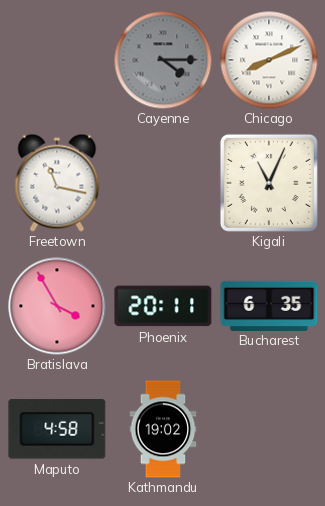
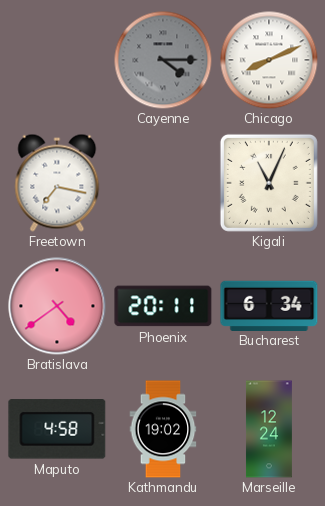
Freetown: 11:17 -> 7:17 (57, 183)
Bratislava: 3:55 -> 4:39 (57, 306)
Bucharest: 6:35 -> 6:34 (269, 305)
Marseille: none -> 12:24 (269, 429)
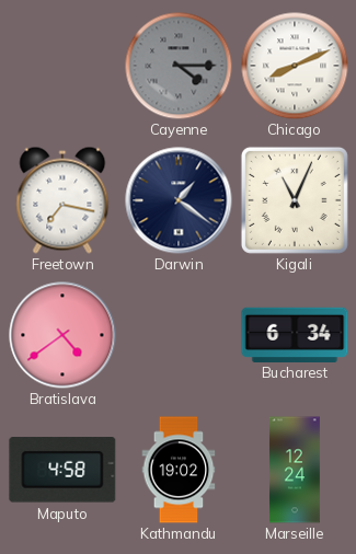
Darwin: none -> 1:21 (179, 200)
Phoenix: 20:11 -> none (163, 306)
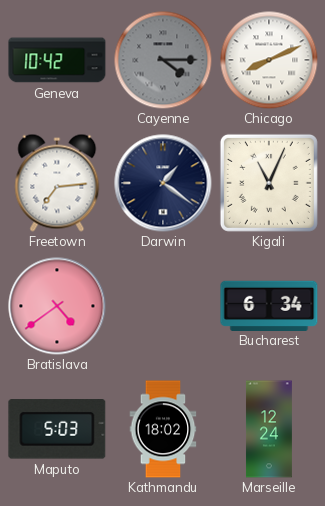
Geneva: none -> 10:42 (57, 60)
Freetown: 7:17 -> 7:14 (57, 183)
Maputo: 4:58 -> 5:03 (57, 429)
Kathmandu: 19:02 -> 18:02 (163, 429)
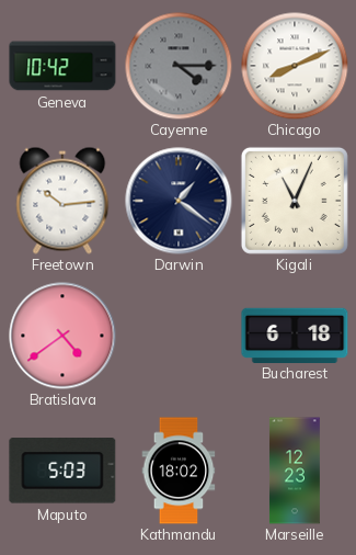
Freetown: 7:14 -> 10:14 (62, 201)
Bucharest: 6:34 -> 6:18 (295, 335)
Marseille: 12:24 -> 12:23 (295, 471)
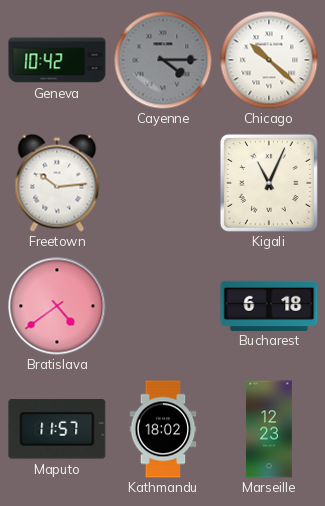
Chicago: 8:11 -> 10:22 (269, 60)
Darwin: 1:21 -> none (179, 201)
Maputo: 5:03 -> 11:57 (57, 429)
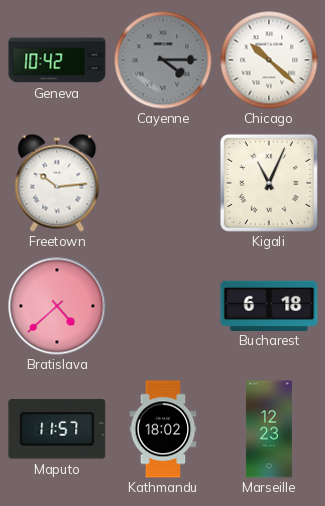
Bratislava: 4:39 -> 4:38 (57, 306)
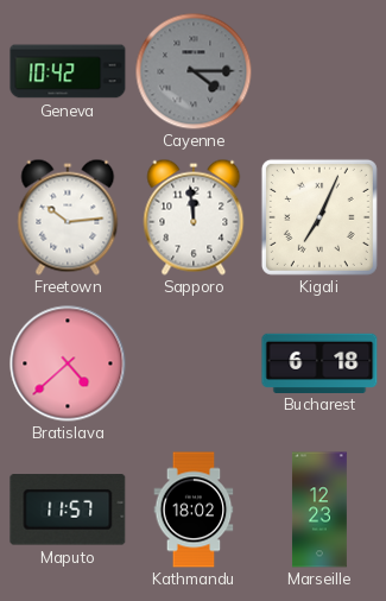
Chicago: 10:22 -> none (269, 60)
Sapporo: none -> 11:59 (194, 217)
Kigali: 11:04 -> 7:04 (319, 217)
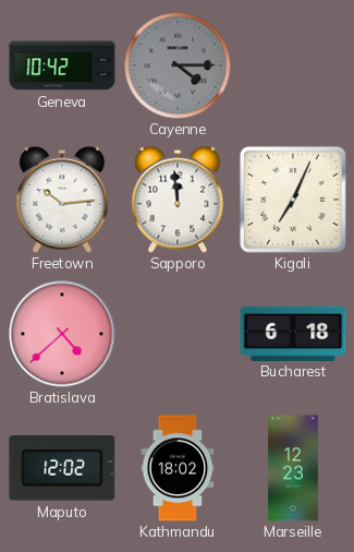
Maputo: 11:57 -> 12:02 (62, 468)
